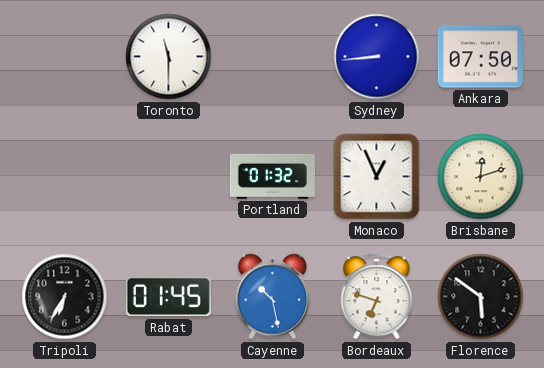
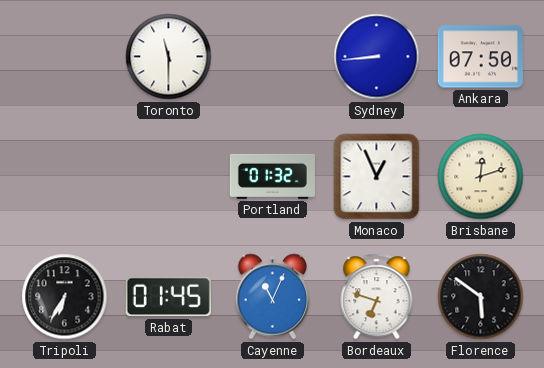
Cayenne: 10:28 -> 11:04 (273, 297)
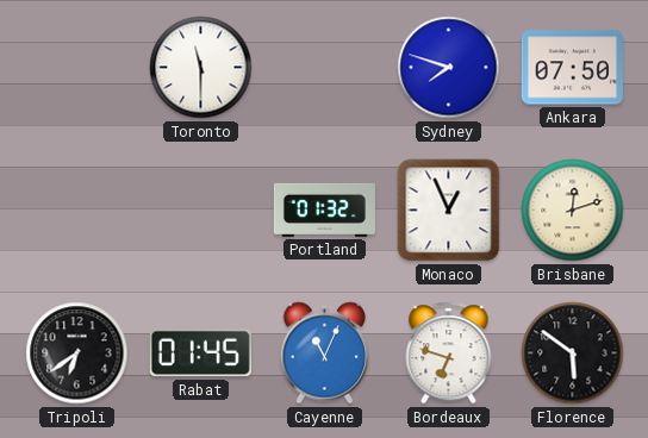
Sydney: 8:44 -> 7:48 (449, 68)
Tripoli: 6:35 -> 6:39 (77, 353)
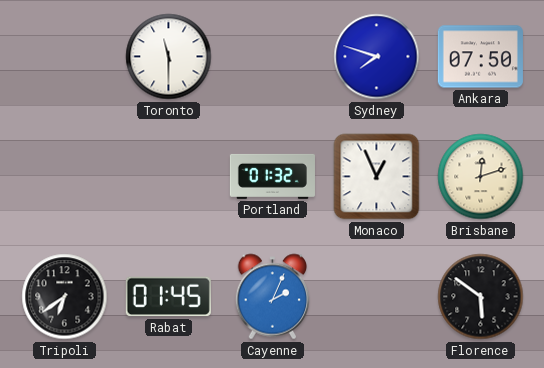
Cayenne: 11:04 -> 2:04 (273, 297)
Bordeaux: 6:48 -> none (449, 353)
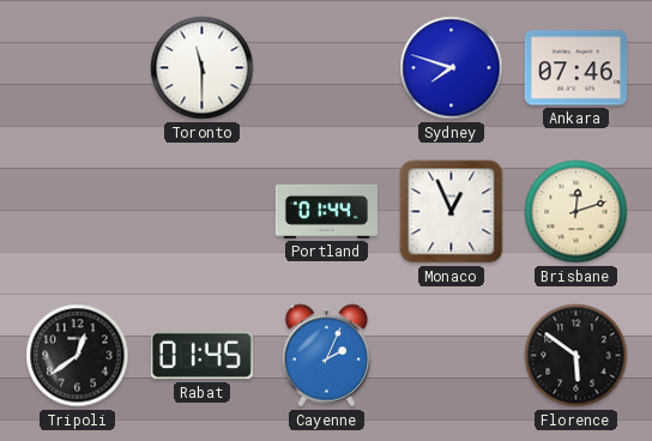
Ankara: 07:50 -> 07:46 (575, 68)
Portland: 01:32 -> 01:44 (326, 211)
Tripoli: 6:39 -> 12:39 (78, 356)
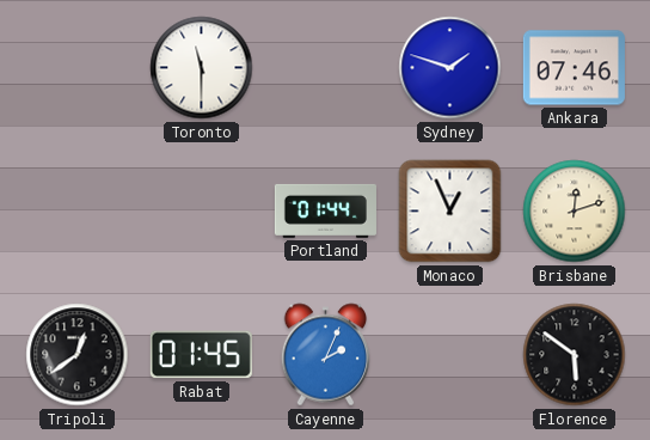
Sydney: 7:48 -> 1:48 (450, 68)
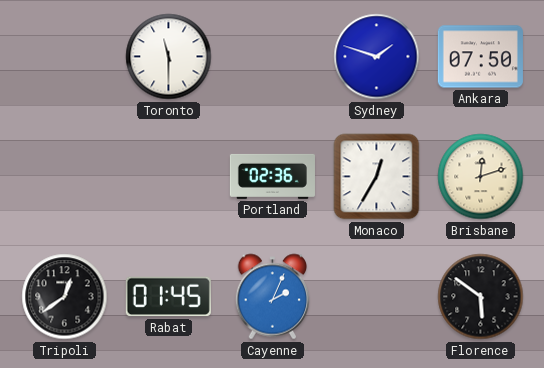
Ankara: 07:46 -> 07:50 (480, 57)
Portland: 01:44 -> 02:36 (272, 176)
Monaco: 12:56 -> 12:35 (377, 177)
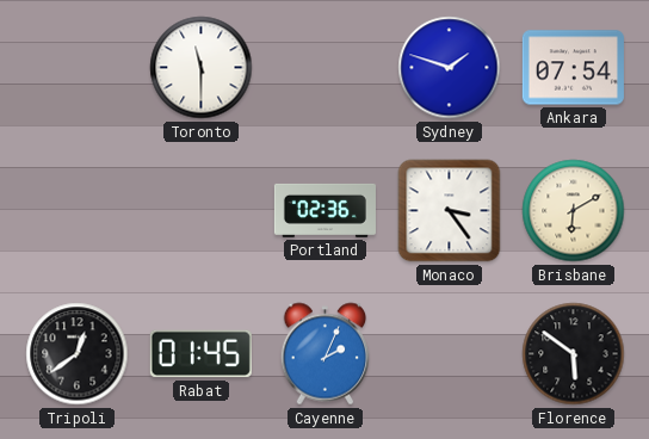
Ankara: 07:50 -> 07:54 (573, 68)
Monaco: 12:35 -> 3:24 (450, 211)
Brisbane: 12:12 -> 6:10 (574, 211)
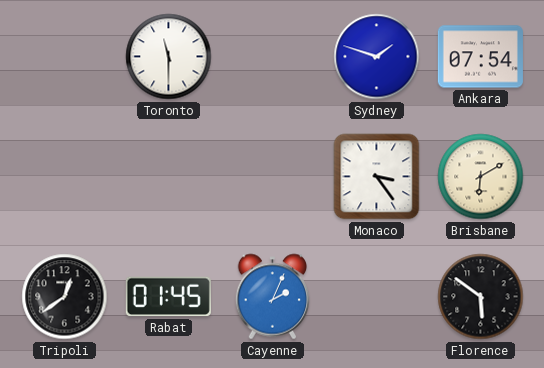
Portland: 02:36 -> none (324, 210)
